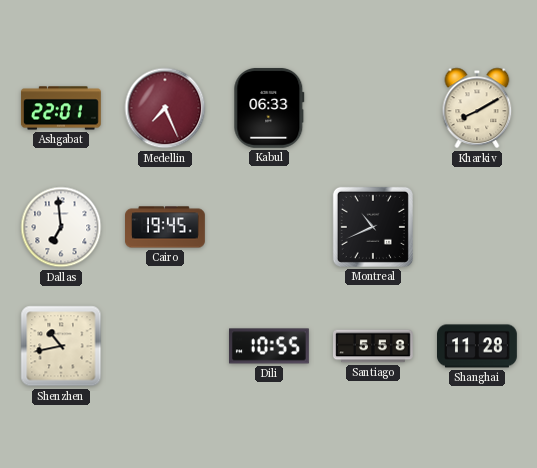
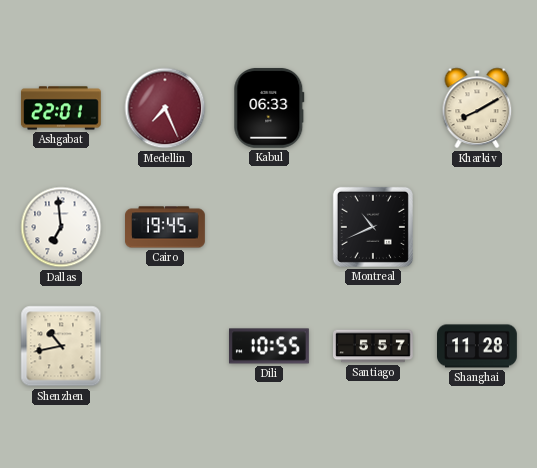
Santiago: 5:58 -> 5:57 (374, 346)
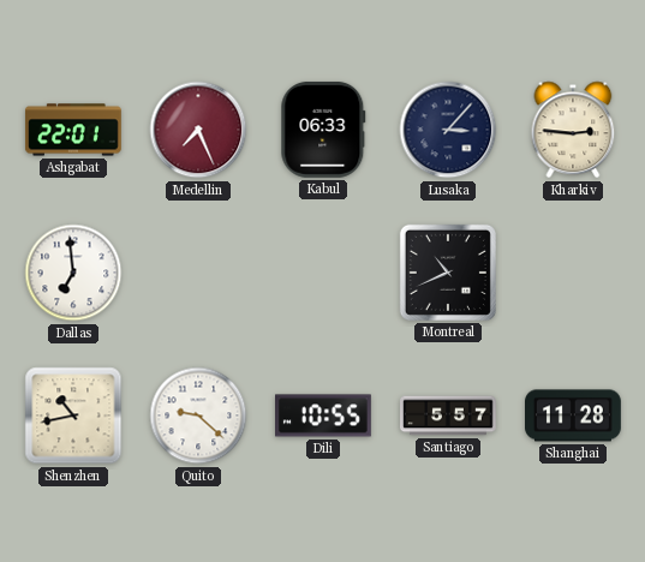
Lusaka: none -> 3:07 (448, 130)
Kharkiv: 8:10 -> 2:46 (573, 130)
Cairo: 19:45 -> none (166, 227)
Quito: none -> 9:22 (198, 415)
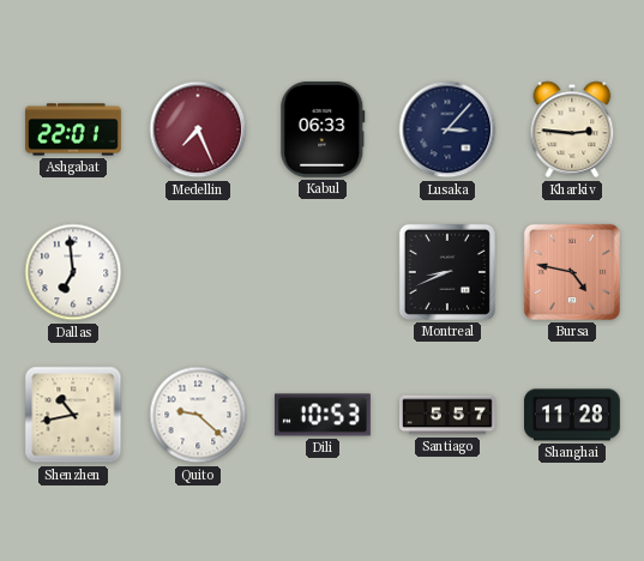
Montreal: 10:41 -> 8:41 (447, 272)
Bursa: none -> 4:47 (572, 272)
Dili: 10:55 -> 10:53 (324, 415)
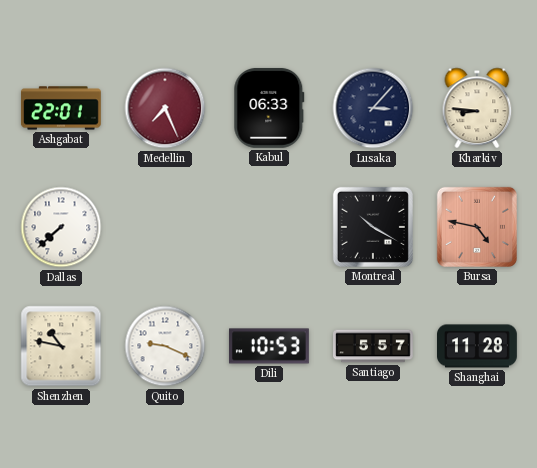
Kharkiv: 2:46 -> 8:46 (477, 108)
Dallas: 6:59 -> 7:38 (61, 227)
Montreal: 8:41 -> 10:20 (373, 227)
Shenzhen: 10:43 -> 10:47 (61, 346)
Quito: 9:22 -> 9:19 (165, 346)
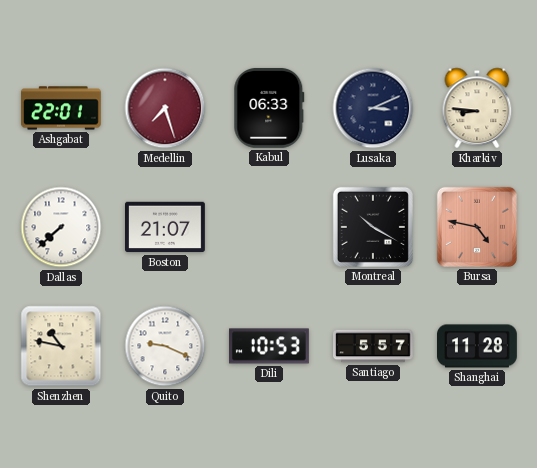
Medellin: 7:26 -> 7:27 (165, 108)
Lusaka: 3:07 -> 3:11 (373, 108)
Boston: none -> 21:07 (166, 227)
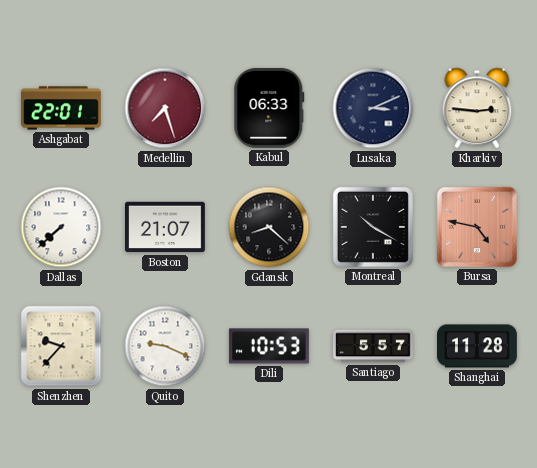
Kharkiv: 8:46 -> 2:46 (477, 108)
Gdansk: none -> 8:22 (269, 227)
Shenzhen: 10:47 -> 9:37 (61, 346)
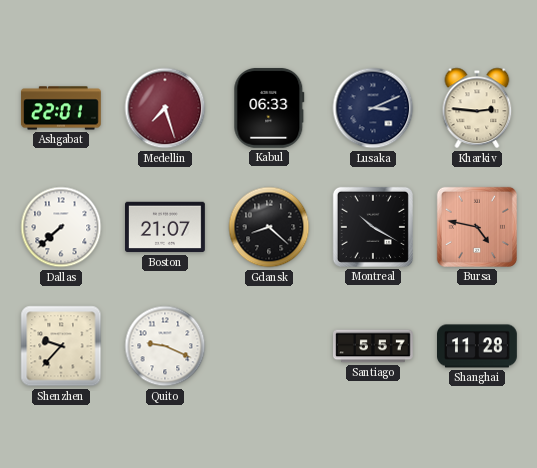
Dili: 10:53 -> none (270, 346)
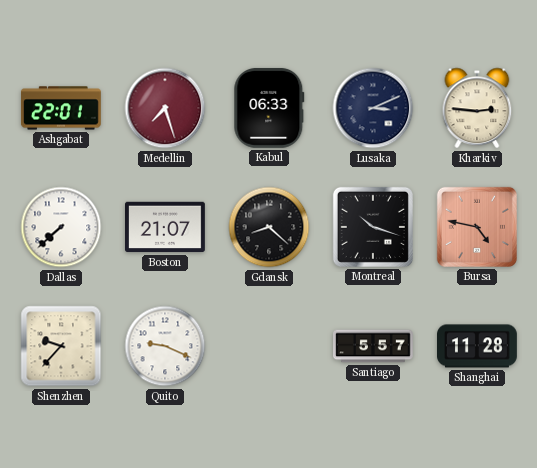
Montreal: 10:20 -> 10:18 (373, 227)
